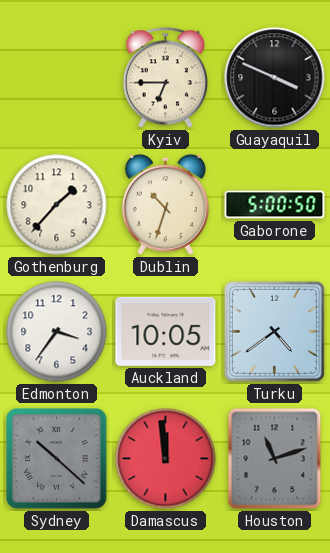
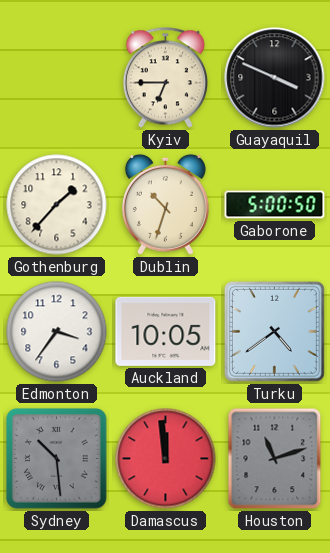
Sydney: 10:22 -> 10:29 (57, 459)
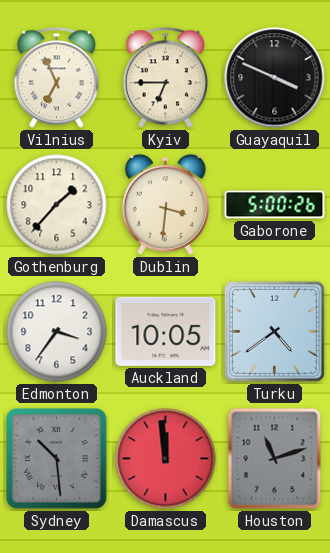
Vilnius: none -> 6:56 (56, 78)
Dublin: 10:33 -> 3:31 (165, 204)
Gaborone: 5:00:50 -> 5:00:26 (275, 205)
